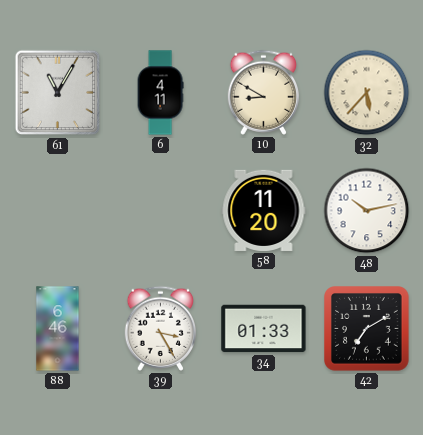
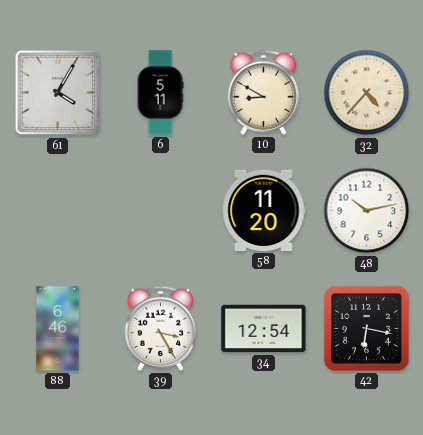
61: 11:05 -> 4:05 (58, 93)
6: 4:11 -> 5:11 (160, 93)
32: 5:37 -> 4:37 (367, 93)
34: 01:33 -> 12:54 (264, 329)
42: 7:10 -> 6:17 (367, 329)
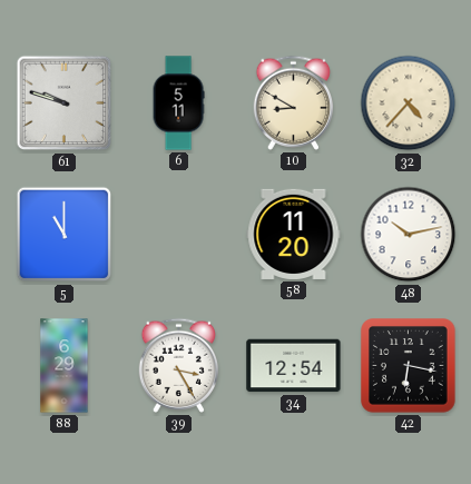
61: 4:05 -> 9:48 (65, 103)
5: none -> 11:00 (65, 235)
88: 6:46 -> 6:29 (65, 366)
